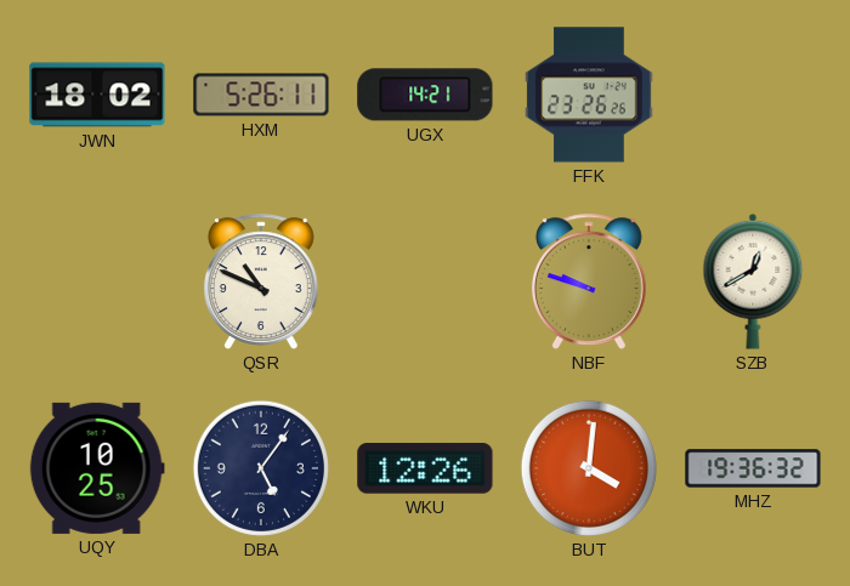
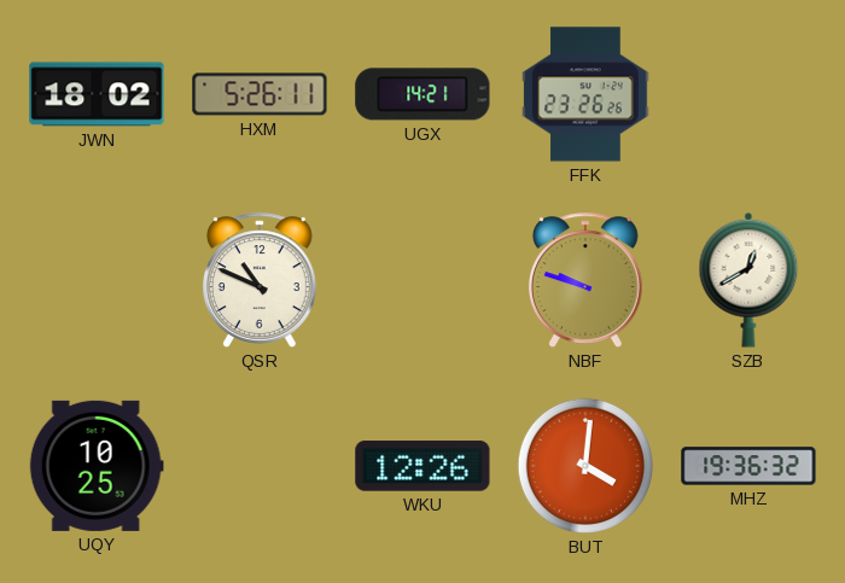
DBA: 5:06 -> none (261, 468)
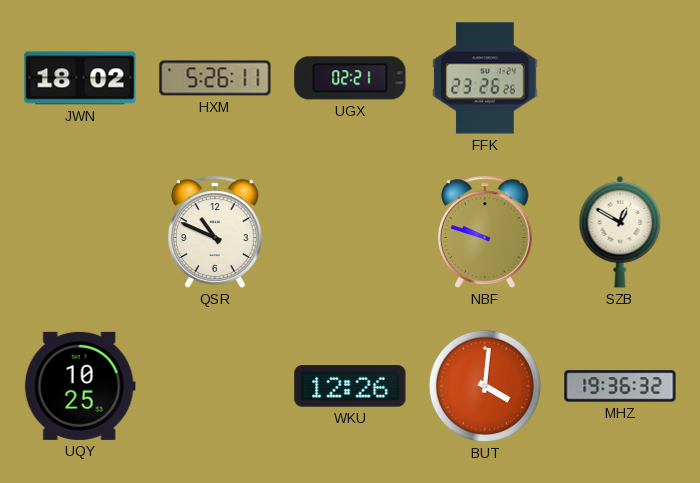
UGX: 14:21 -> 02:21 (350, 78)
SZB: 12:40 -> 12:50 (620, 232)
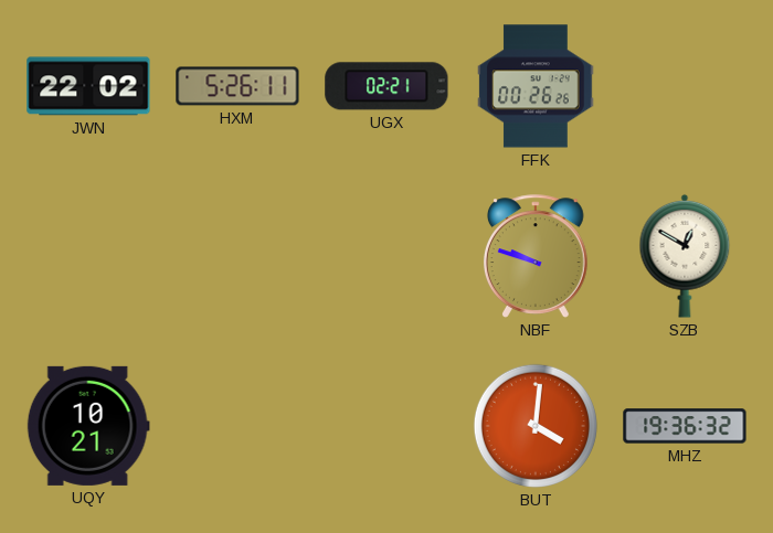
JWN: 18:02 -> 22:02 (88, 86)
FFK: 23:26 -> 00:26 (536, 86)
QSR: 10:49 -> none (215, 232)
UQY: 10:25 -> 10:21 (88, 426)
WKU: 12:26 -> none (350, 386)
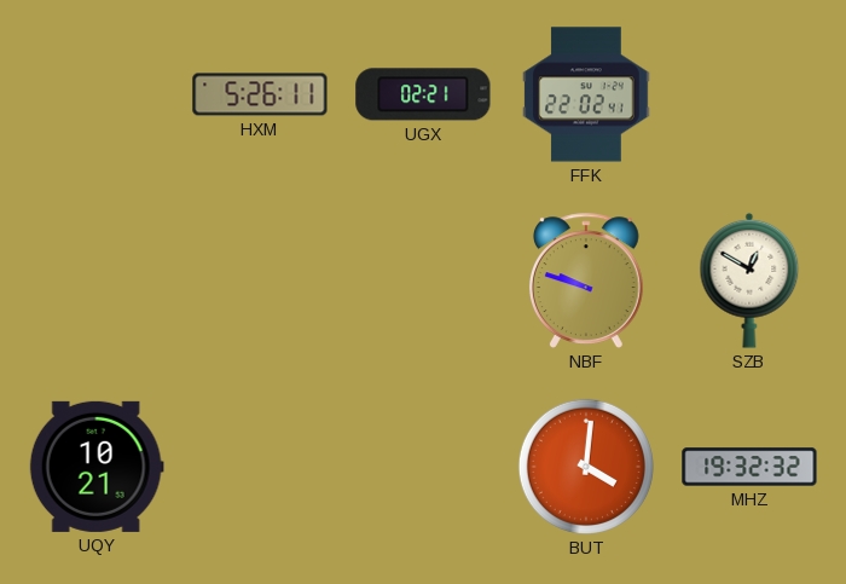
JWN: 22:02 -> none (88, 86)
FFK: 00:26 -> 22:02 (586, 94)
MHZ: 19:36 -> 19:32 (749, 467)
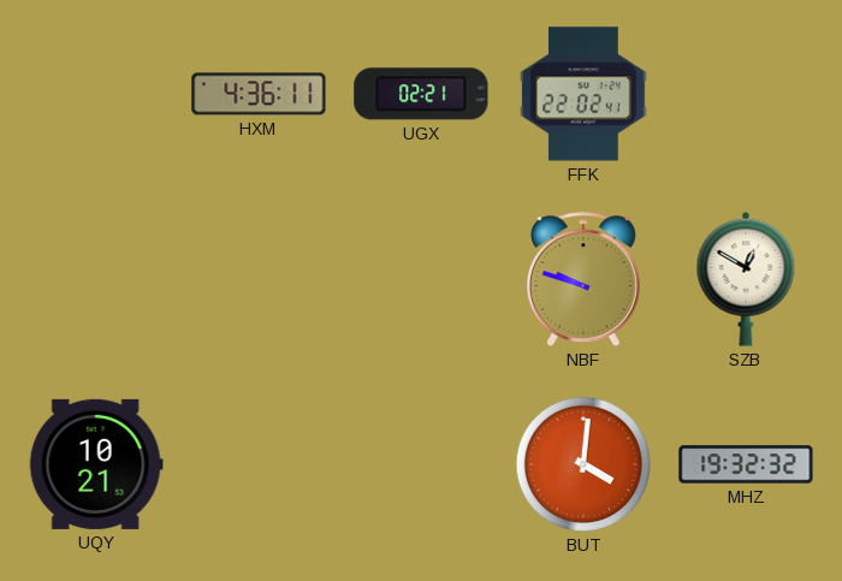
HXM: 5:26 -> 4:36 (259, 94)
